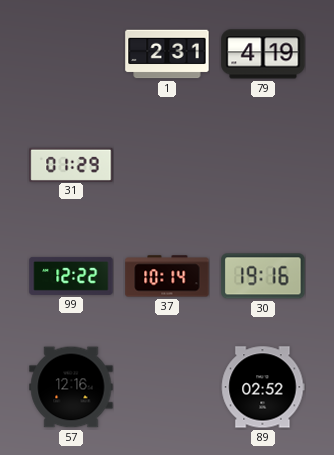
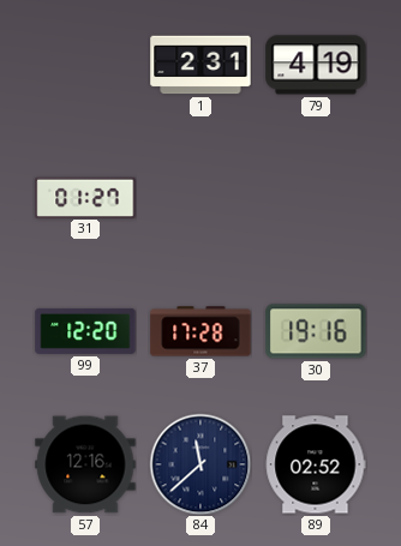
31: 01:29 -> 01:27 (85, 197)
99: 12:22 -> 12:20 (85, 331)
37: 10:14 -> 17:28 (200, 331)
84: none -> 11:38 (200, 464)
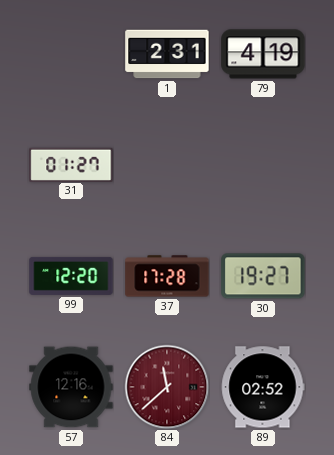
30: 19:16 -> 19:27 (263, 276)
84 dial: navy -> burgundy (167, 387)
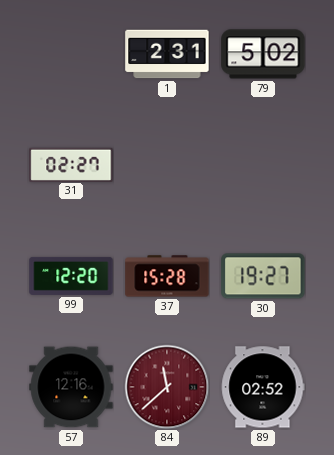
79: 4:19 -> 5:02 (263, 54)
31: 01:27 -> 02:27 (71, 164)
37: 17:28 -> 15:28 (167, 276)
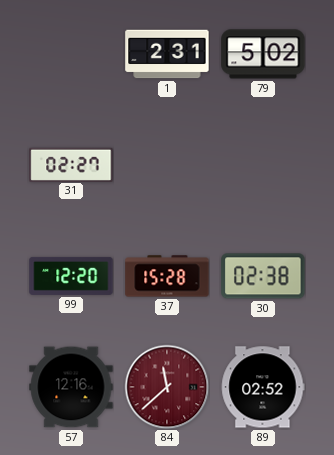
30: 19:27 -> 02:38 (263, 276)
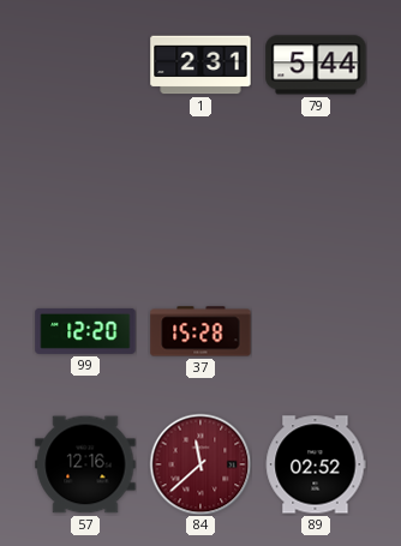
79: 5:02 -> 5:44 (316, 65)
31: 02:27 -> none (71, 164)
30: 02:38 -> none (263, 276)
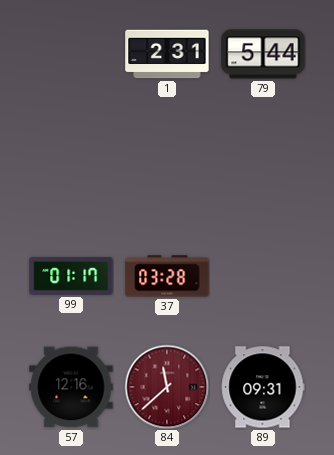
99: 12:20 -> 01:17 (71, 276)
37: 15:28 -> 03:28 (167, 276)
89: 02:52 -> 09:31 (263, 387)
